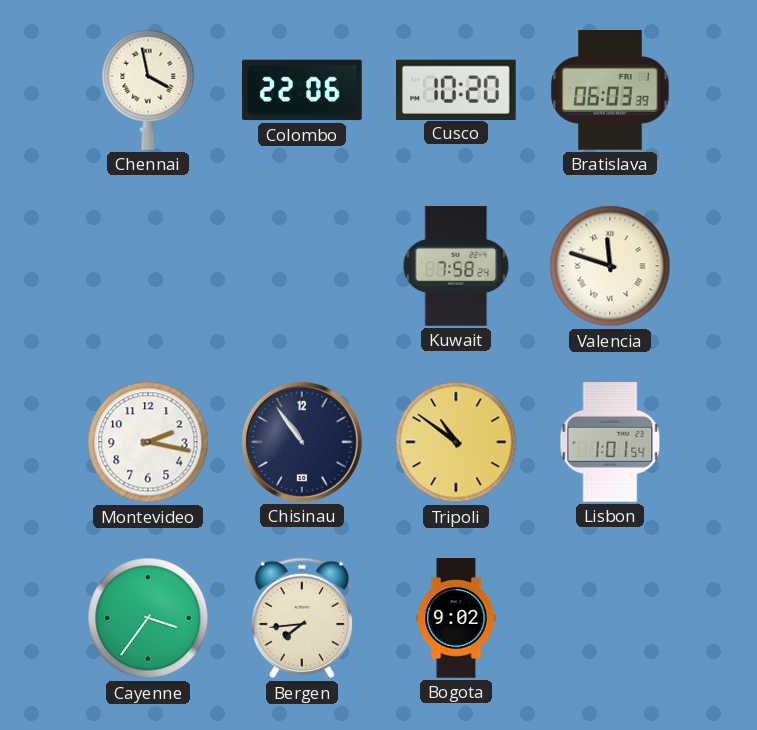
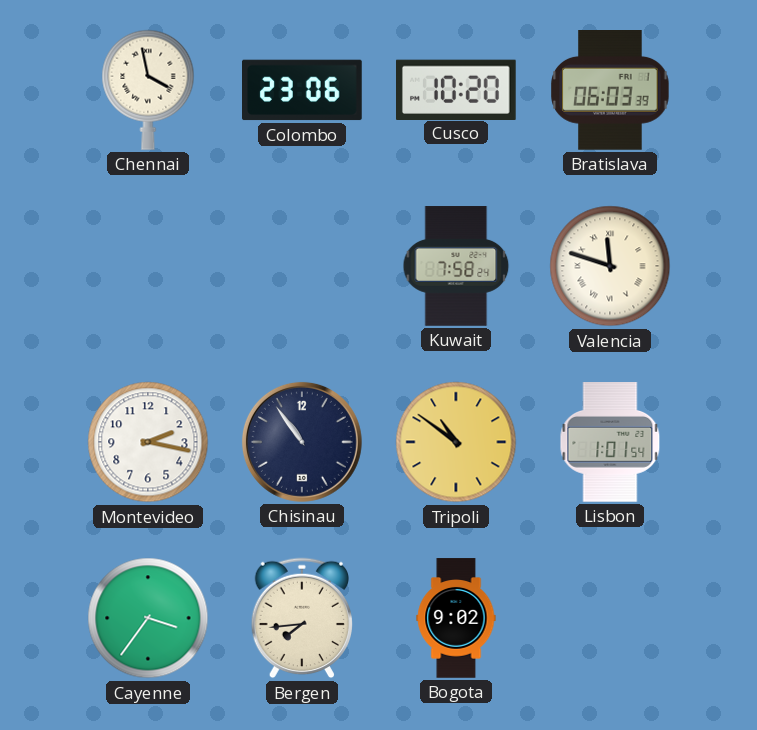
Colombo: 22:06 -> 23:06 (302, 90)
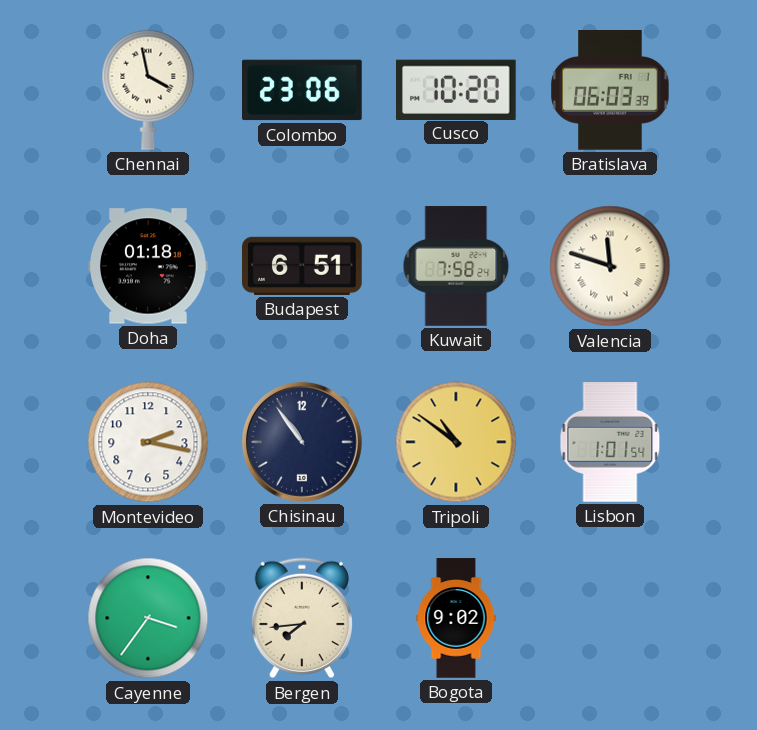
Doha: none -> 01:18 (149, 266)
Budapest: none -> 6:51 (303, 266)
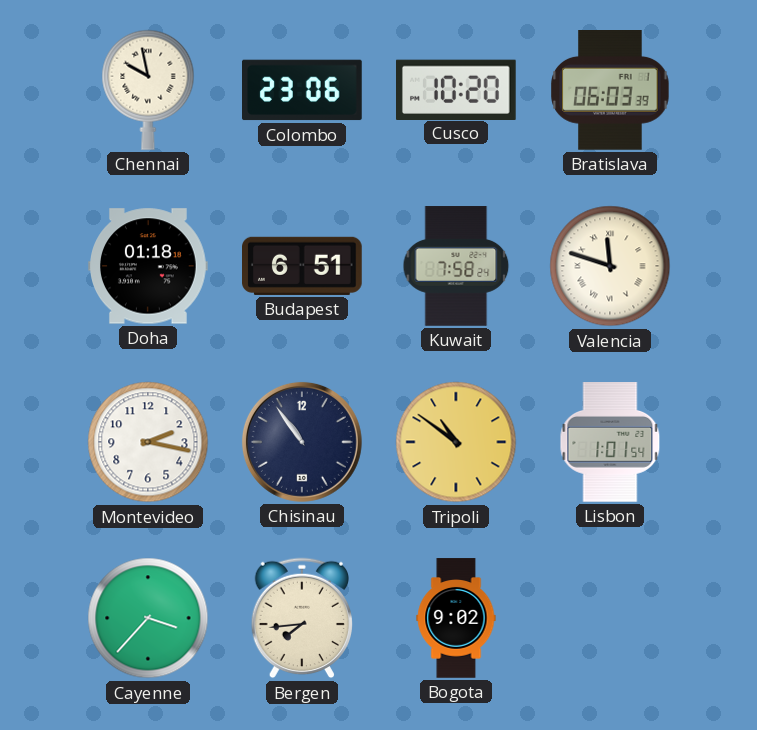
Chennai: 3:58 -> 9:58 (148, 90)
Cayenne: 3:36 -> 3:37 (148, 618)
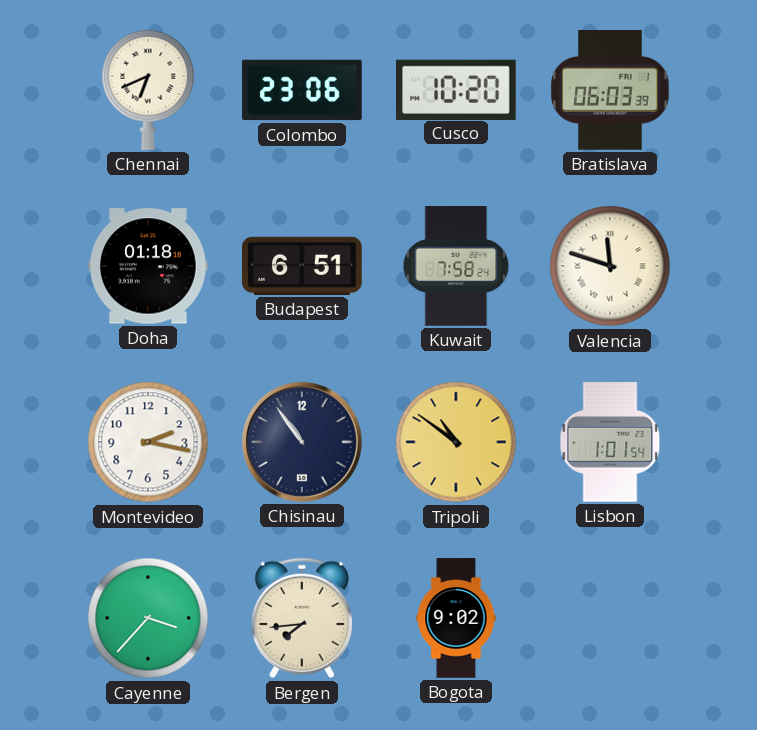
Chennai: 9:58 -> 6:41 (148, 90)
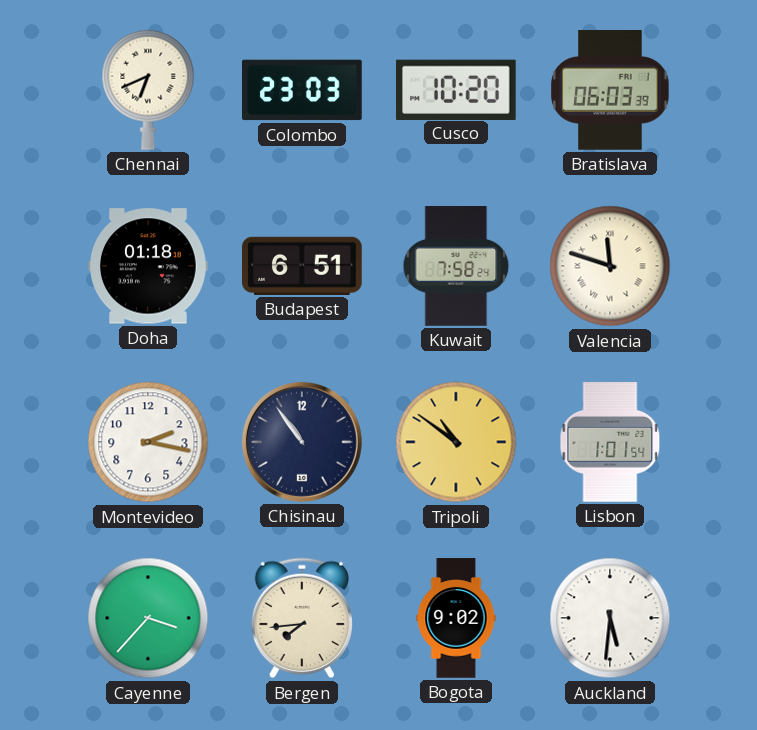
Colombo: 23:06 -> 23:03 (302, 90)
Auckland: none -> 5:31 (610, 618)
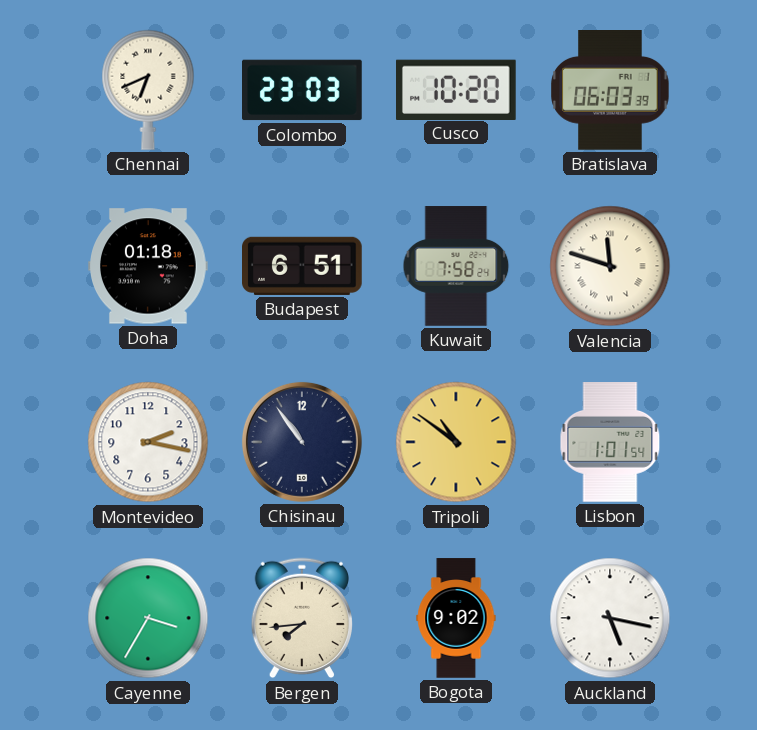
Cayenne: 3:37 -> 3:35 (148, 618)
Auckland: 5:31 -> 5:17 (610, 618)
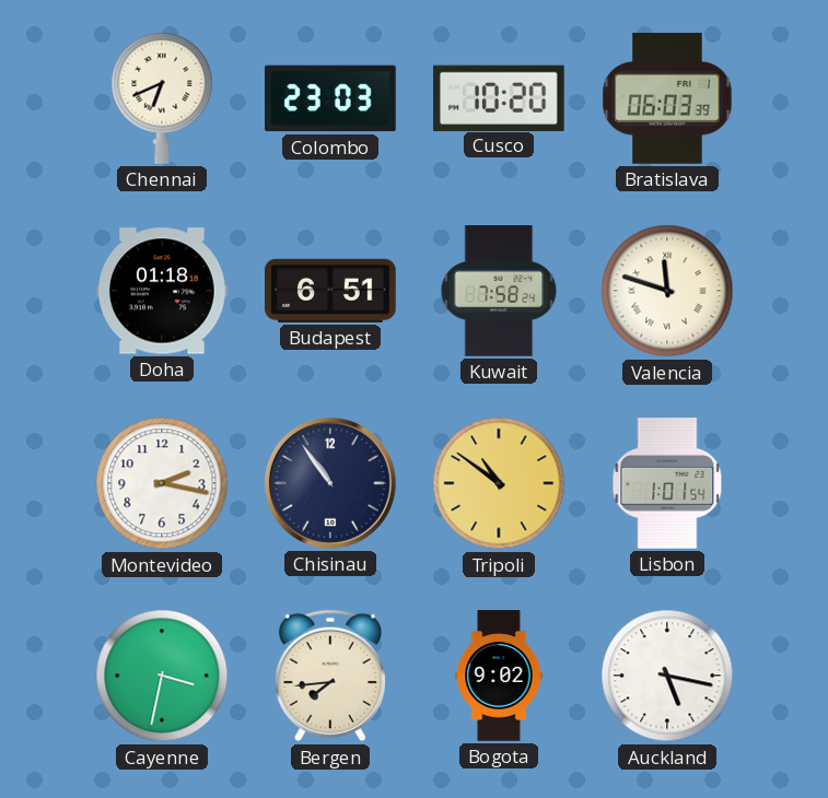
Cayenne: 3:35 -> 3:32 (162, 676)
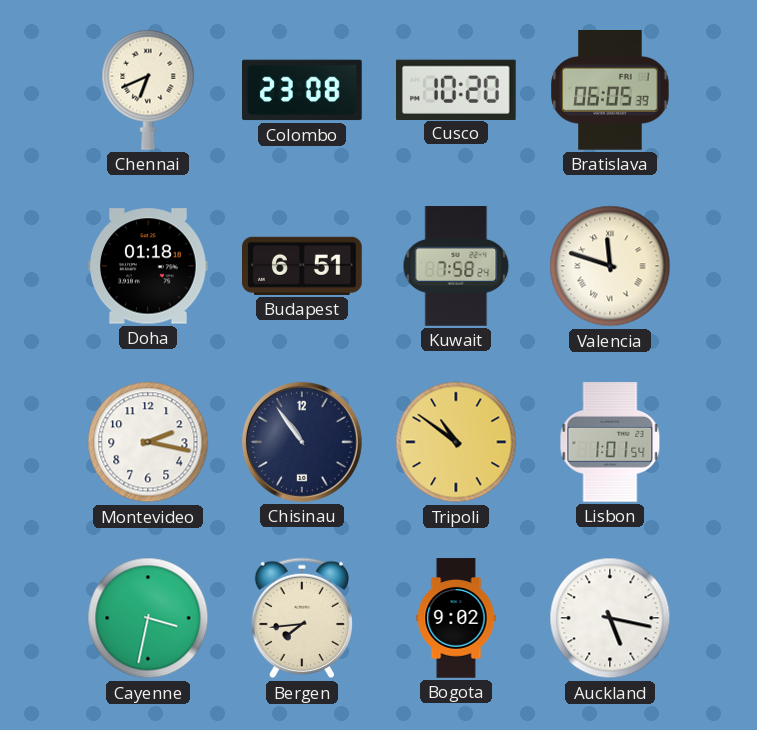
Colombo: 23:03 -> 23:08 (302, 90)
Bratislava: 06:03 -> 06:05 (610, 90)
